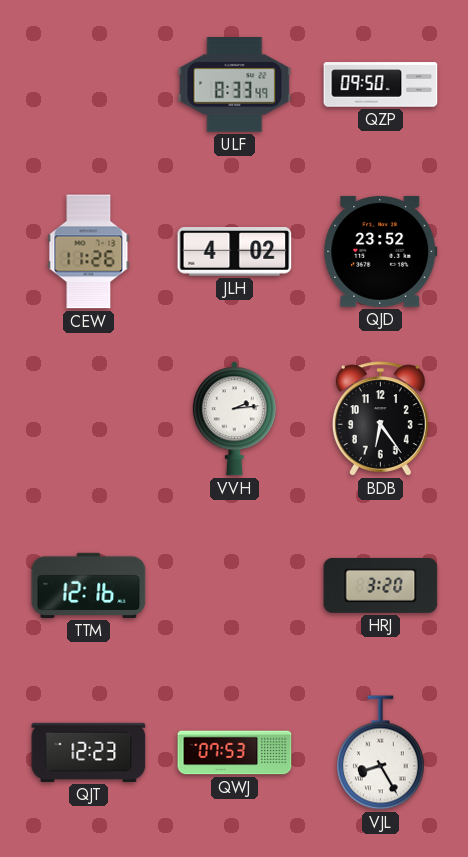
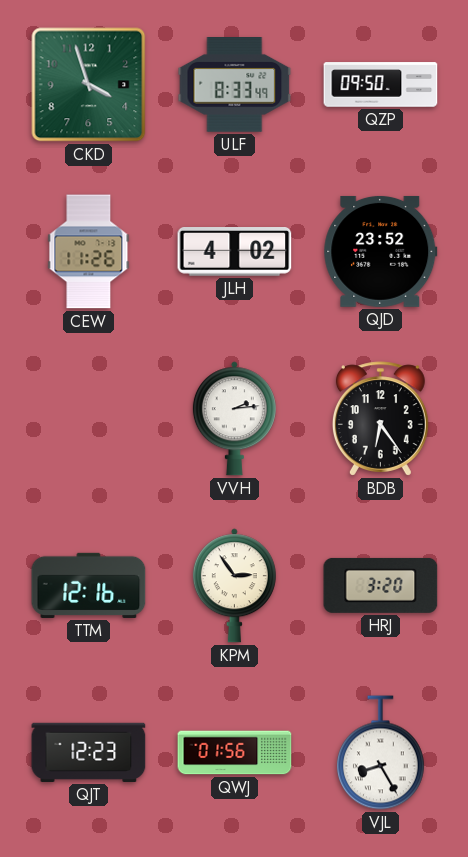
CKD: none -> 3:57 (89, 85)
KPM: none -> 2:54 (234, 586)
QWJ: 07:53 -> 01:56 (235, 753)
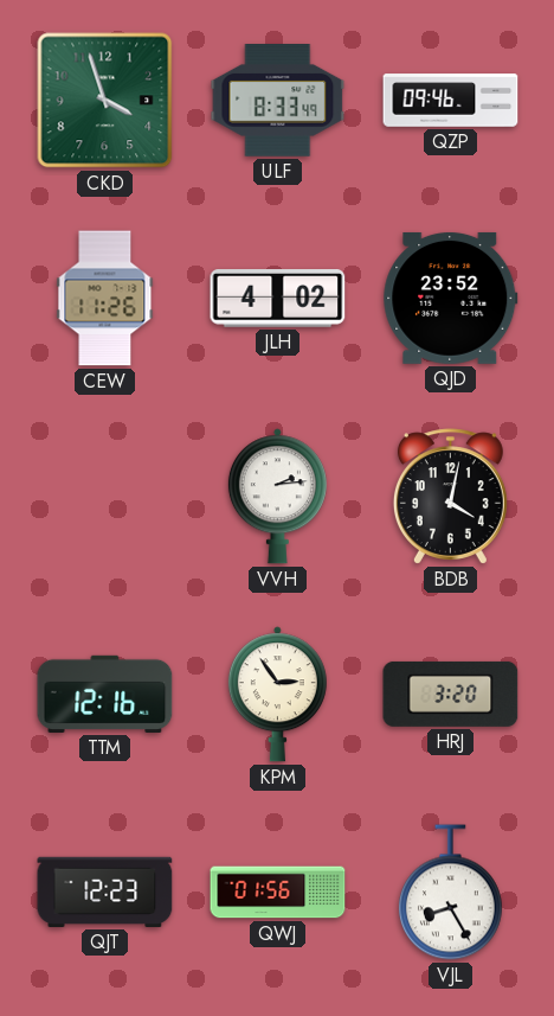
QZP: 09:50 -> 09:46 (451, 101)
BDB: 6:24 -> 4:02 (450, 497)
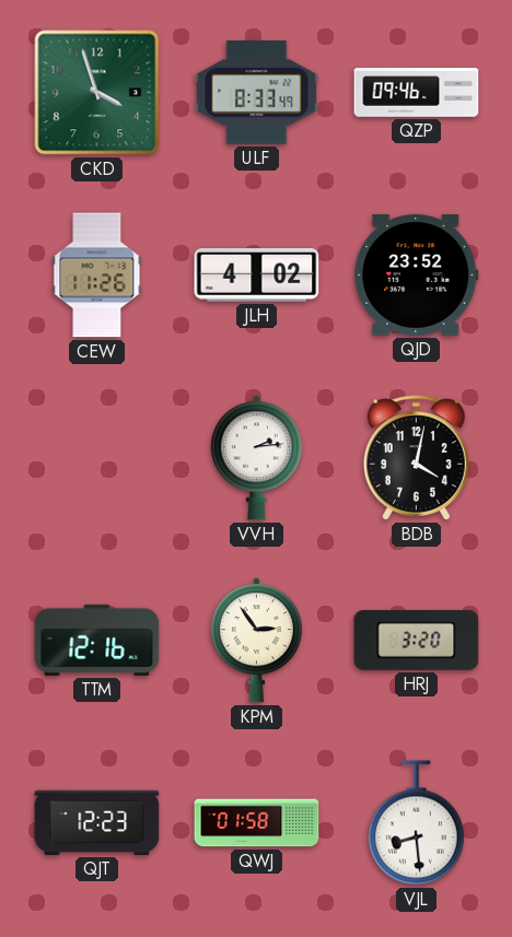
QWJ: 01:56 -> 01:58 (257, 823)
VJL: 8:25 -> 8:29 (417, 823)
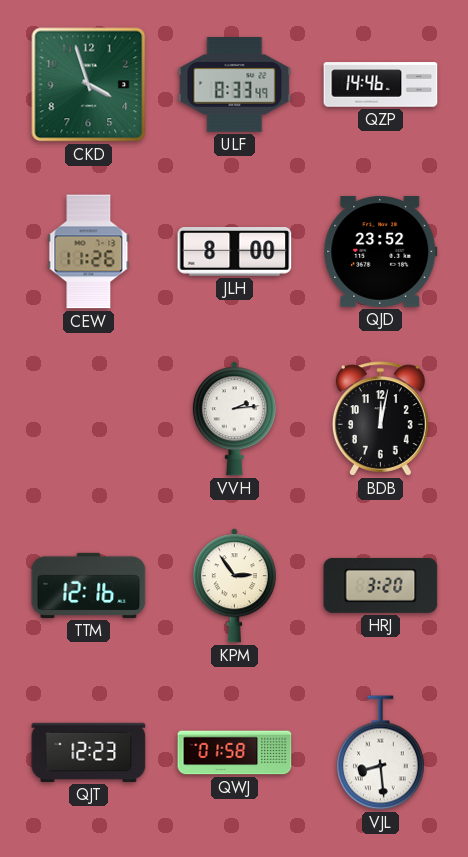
QZP: 09:46 -> 14:46 (381, 85)
JLH: 4:02 -> 8:00 (235, 252)
BDB: 4:02 -> 12:02 (380, 419)
